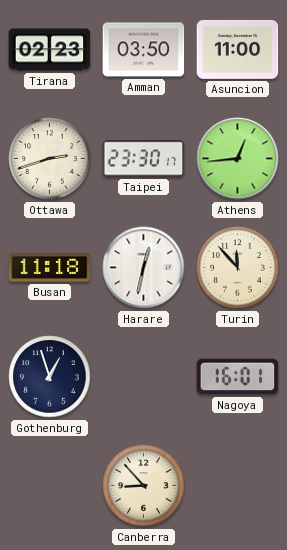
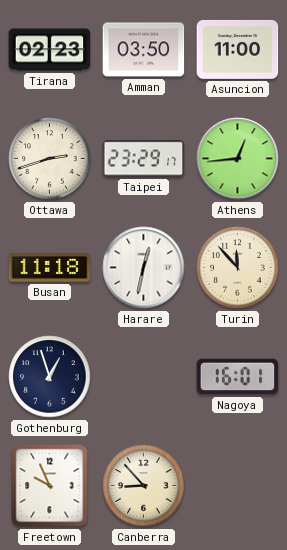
Taipei: 23:30 -> 23:29 (144, 159)
Freetown: none -> 9:56 (50, 486)
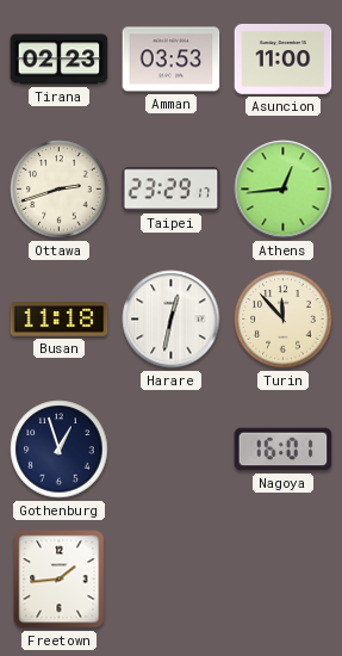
Amman: 03:50 -> 03:53 (172, 60)
Freetown: 9:56 -> 1:44 (60, 580)
Canberra: 8:53 -> none (144, 486)
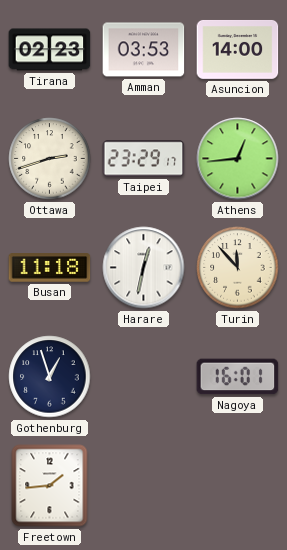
Asuncion: 11:00 -> 14:00 (238, 49)
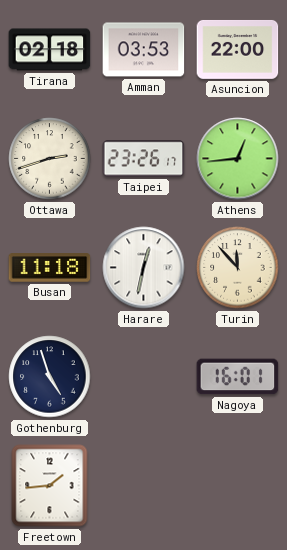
Tirana: 02:23 -> 02:18 (50, 50)
Asuncion: 14:00 -> 22:00 (238, 49)
Taipei: 23:29 -> 23:26 (144, 159)
Gothenburg: 12:57 -> 4:57 (50, 377)
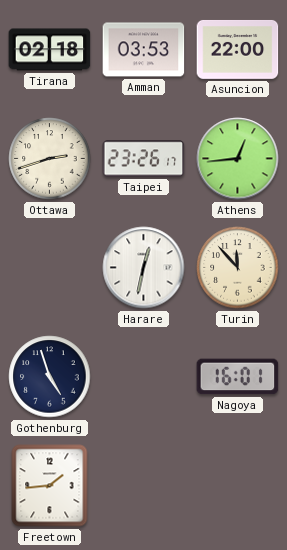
Busan: 11:18 -> none (50, 268)
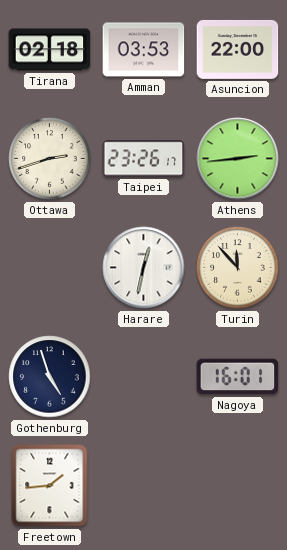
Athens: 12:44 -> 2:44 (238, 159)
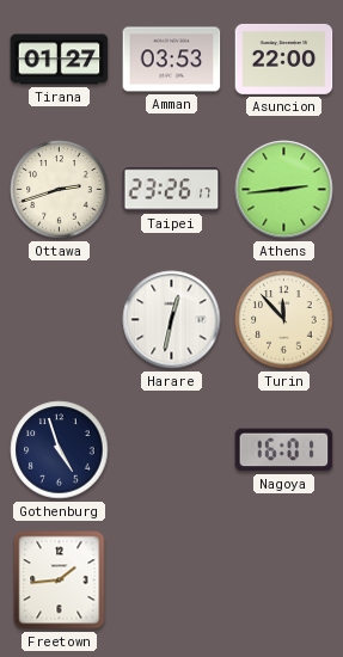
Tirana: 02:18 -> 01:27 (60, 60)
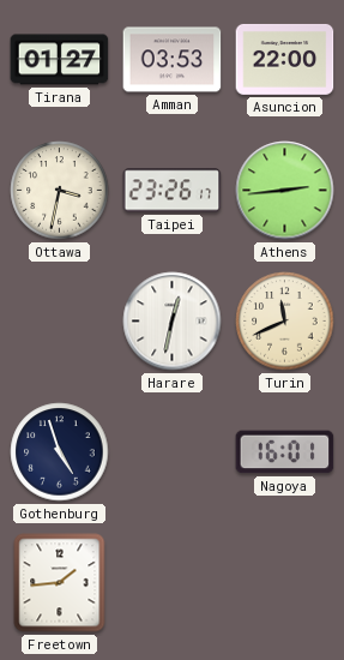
Ottawa: 2:42 -> 3:32 (60, 191)
Turin: 11:53 -> 11:41 (285, 322)
